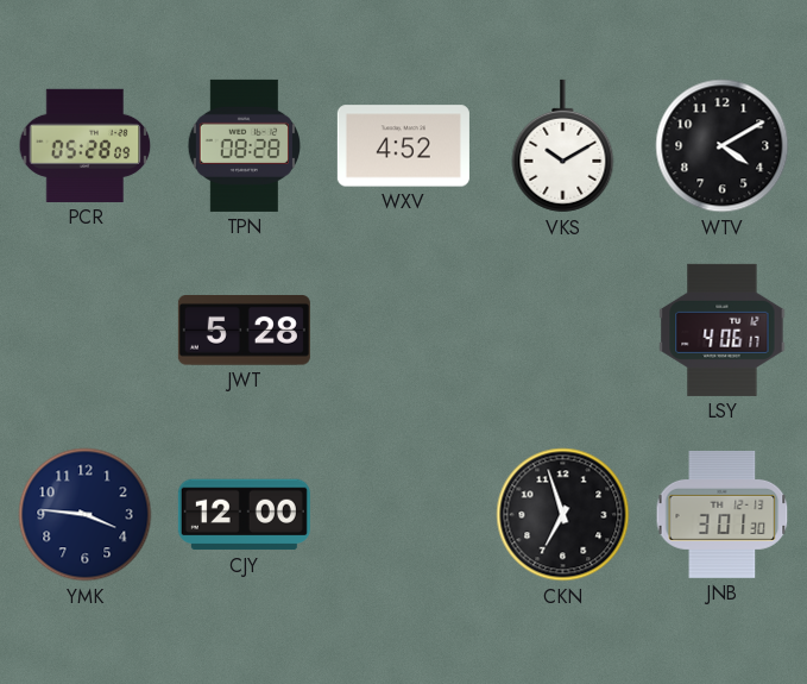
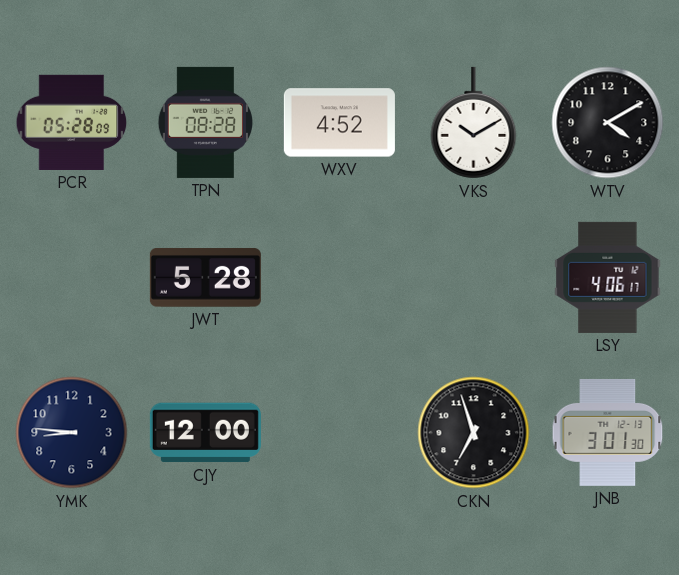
YMK: 3:46 -> 8:46 (72, 433)
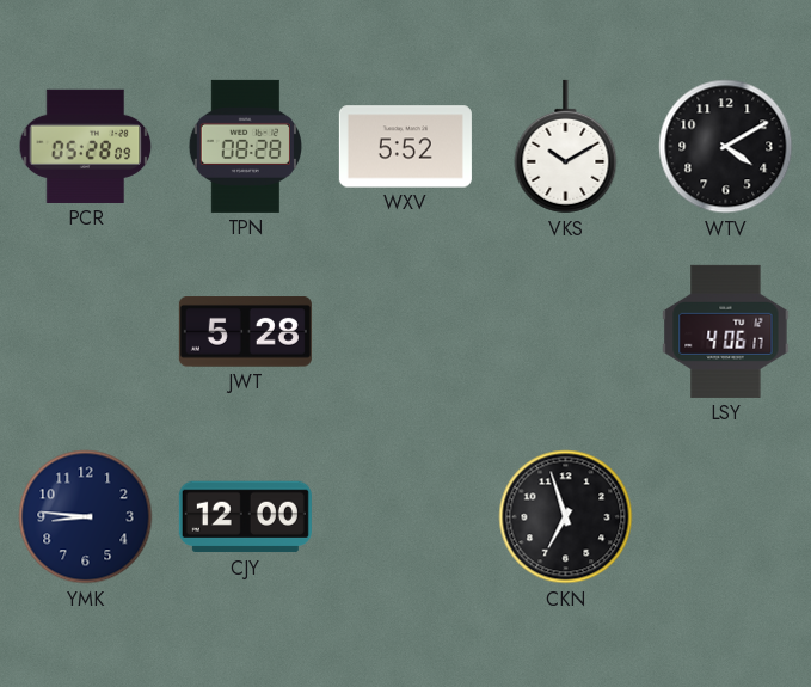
WXV: 4:52 -> 5:52 (405, 147)
JNB: 3:01 -> none (608, 432)
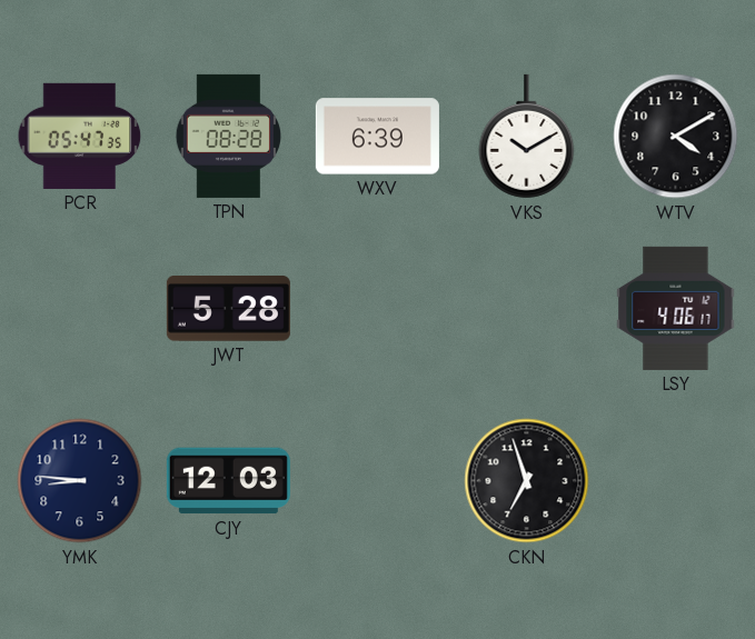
PCR: 05:28 -> 05:47 (80, 136)
WXV: 5:52 -> 6:39 (377, 137)
CJY: 12:00 -> 12:03 (228, 481)
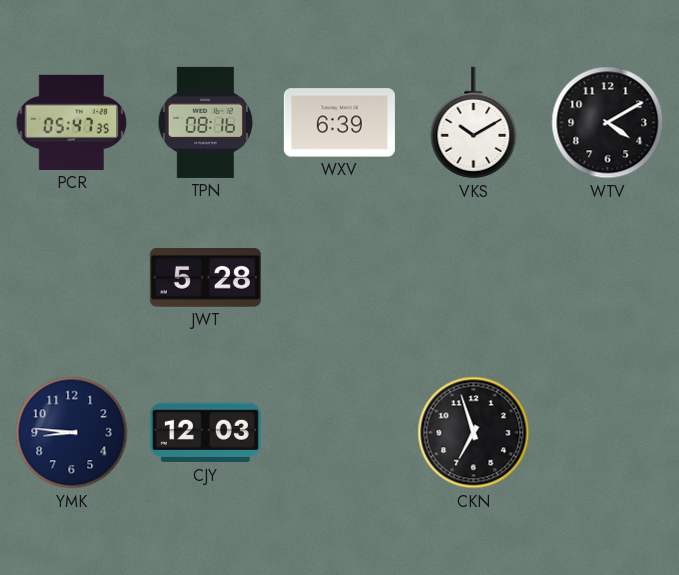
TPN: 08:28 -> 08:16 (205, 122)
LSY: 4:06 -> none (676, 308)
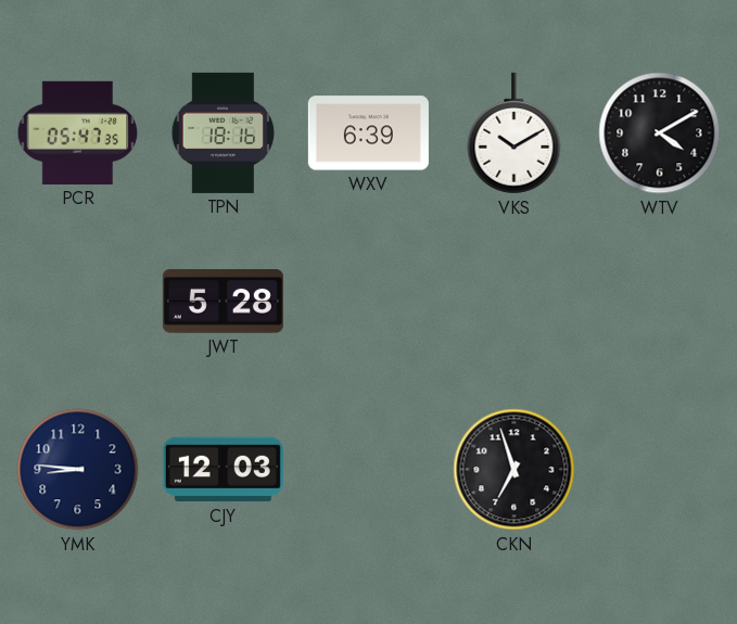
TPN: 08:16 -> 18:16 (223, 132)
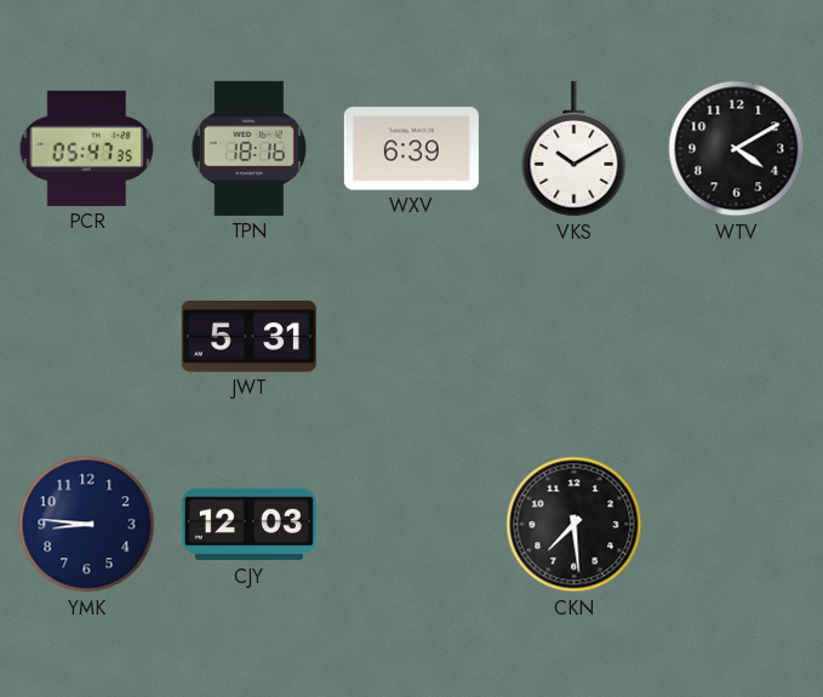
JWT: 5:28 -> 5:31 (248, 337)
CKN: 6:57 -> 7:29 (575, 525)
